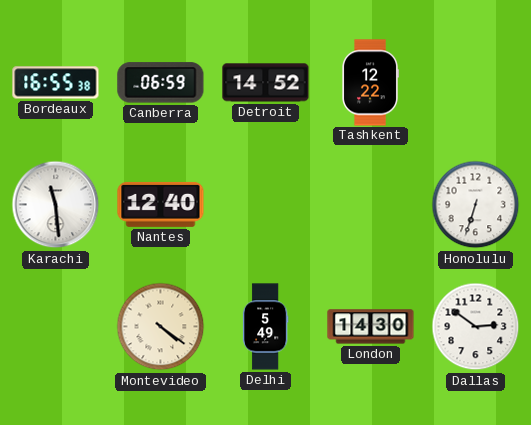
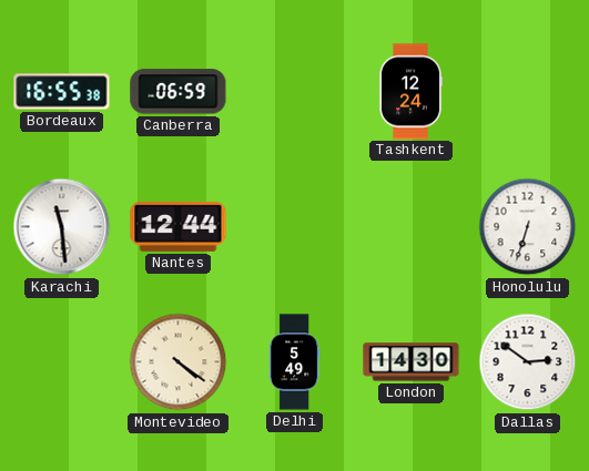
Detroit: 14:52 -> none (266, 83)
Tashkent: 12:22 -> 12:24 (412, 92)
Nantes: 12:40 -> 12:44 (179, 227)
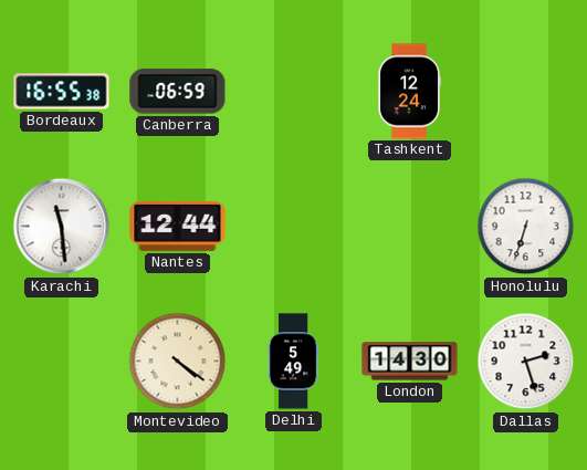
Dallas: 2:51 -> 2:27 (526, 362)
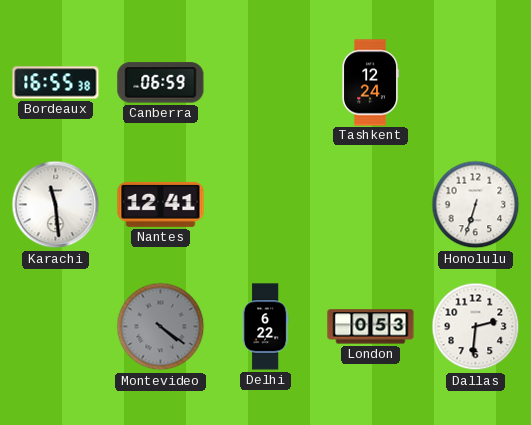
Nantes: 12:44 -> 12:41 (161, 205)
Montevideo dial: cream -> grey (161, 327)
Delhi: 5:49 -> 6:22 (265, 327)
London: 14:30 -> 0:53 (371, 327)
Dallas: 2:27 -> 2:31 (476, 327)
